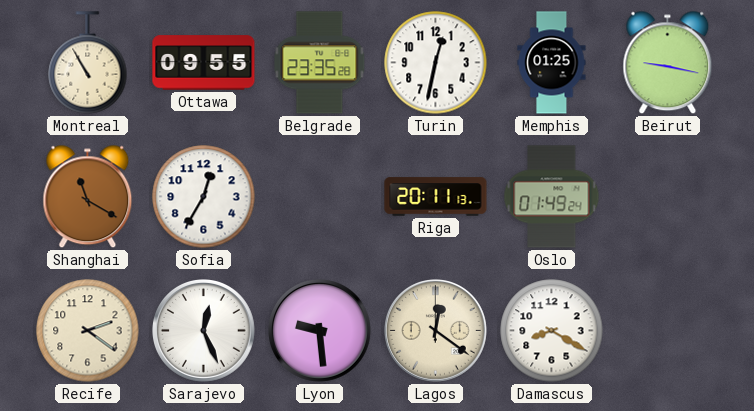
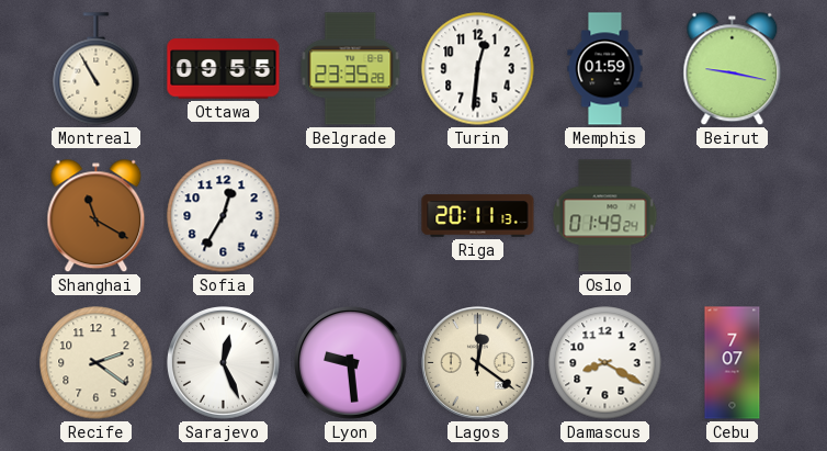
Turin: 12:32 -> 12:31 (478, 69)
Memphis: 01:25 -> 01:59 (605, 69)
Cebu: none -> 7:07 (733, 363)
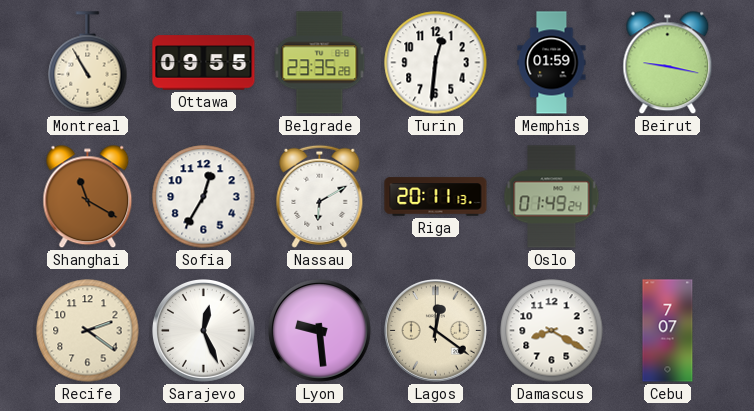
Nassau: none -> 6:10 (320, 196)
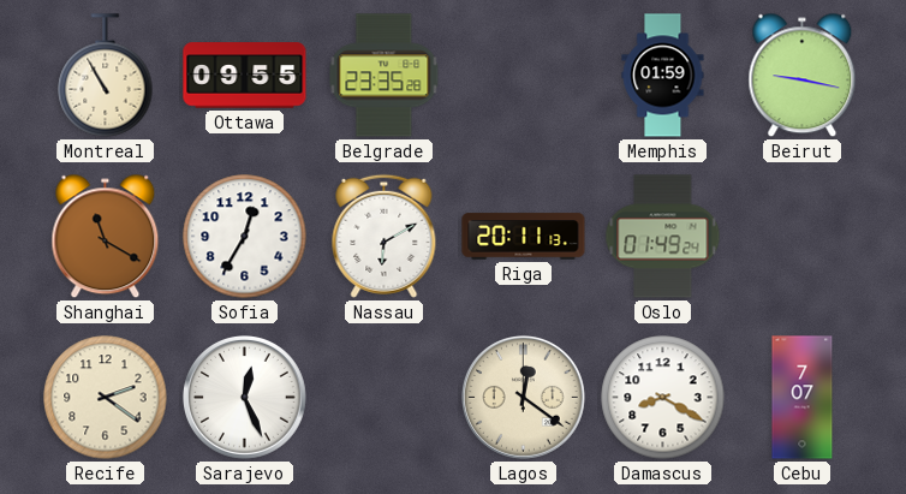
Turin: 12:31 -> none (436, 63)
Lyon: 9:29 -> none (320, 331)
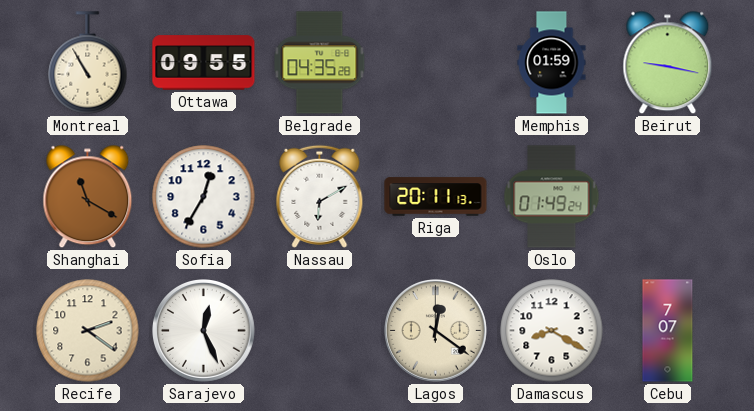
Belgrade: 23:35 -> 04:35 (320, 63)
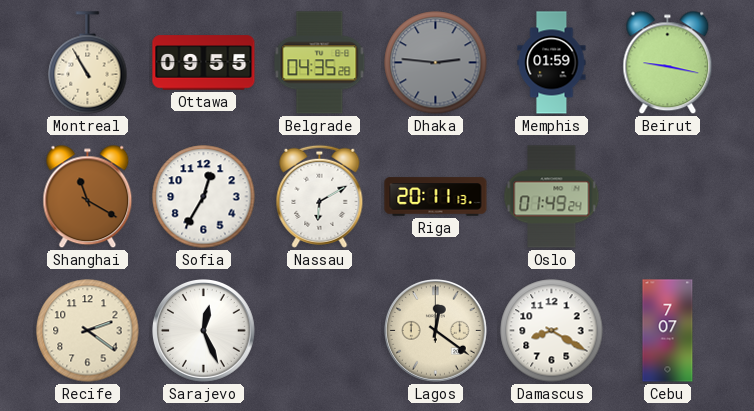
Dhaka: none -> 2:46 (436, 63)
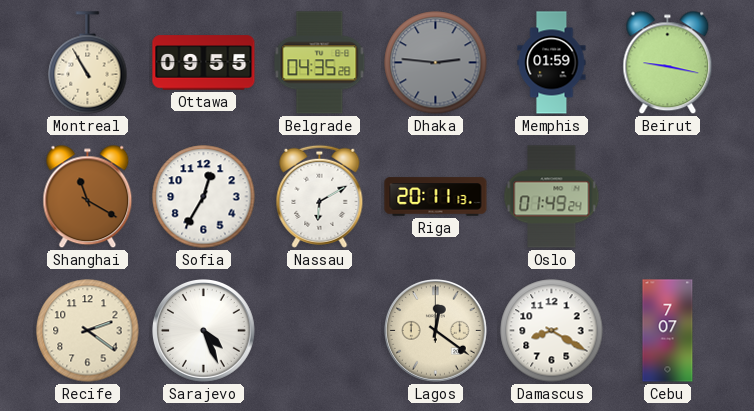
Sarajevo: 12:26 -> 4:26 (204, 331)
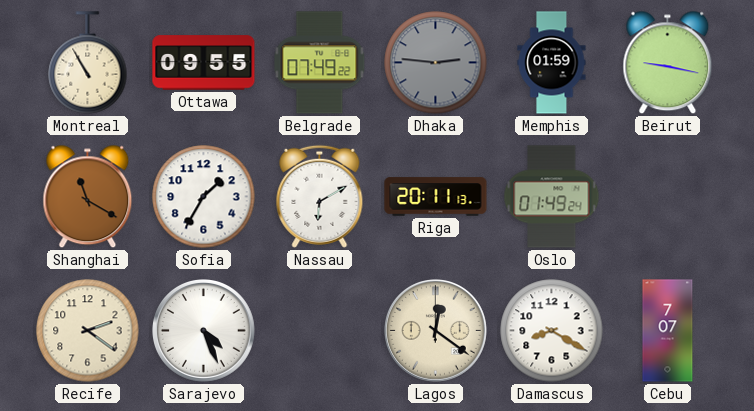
Belgrade: 04:35 -> 07:49 (320, 63)
Sofia: 12:35 -> 1:35 (204, 197)
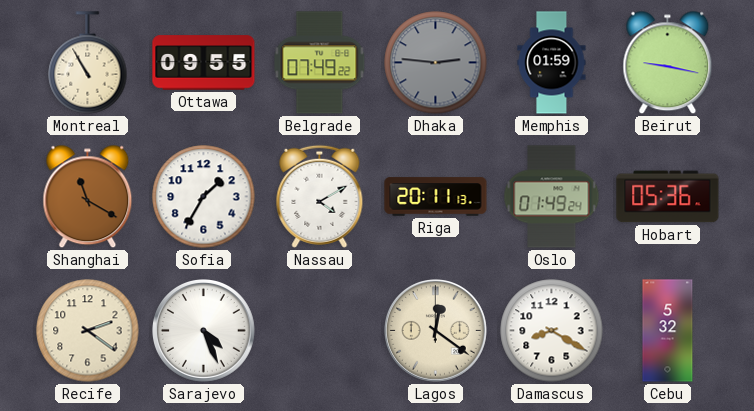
Nassau: 6:10 -> 4:10 (320, 196)
Hobart: none -> 05:36 (668, 197)
Cebu: 7:07 -> 5:32 (668, 331)
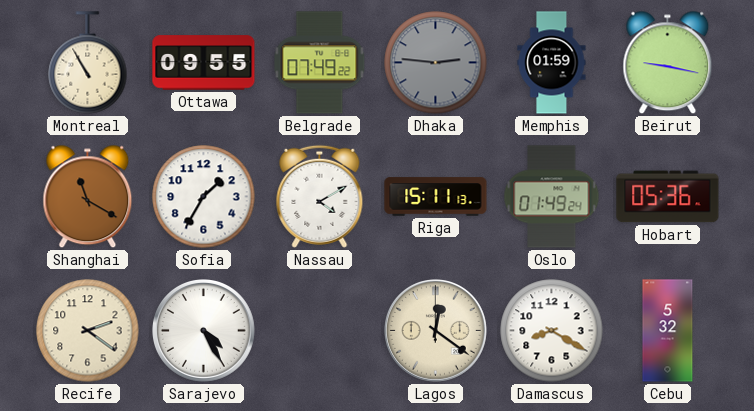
Riga: 20:11 -> 15:11 (436, 197)
Sarajevo: 4:26 -> 4:25 (204, 331)
